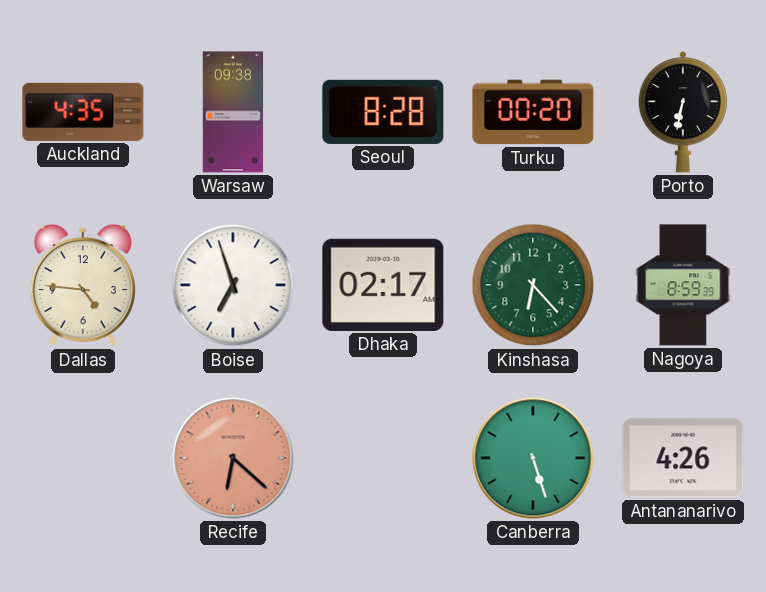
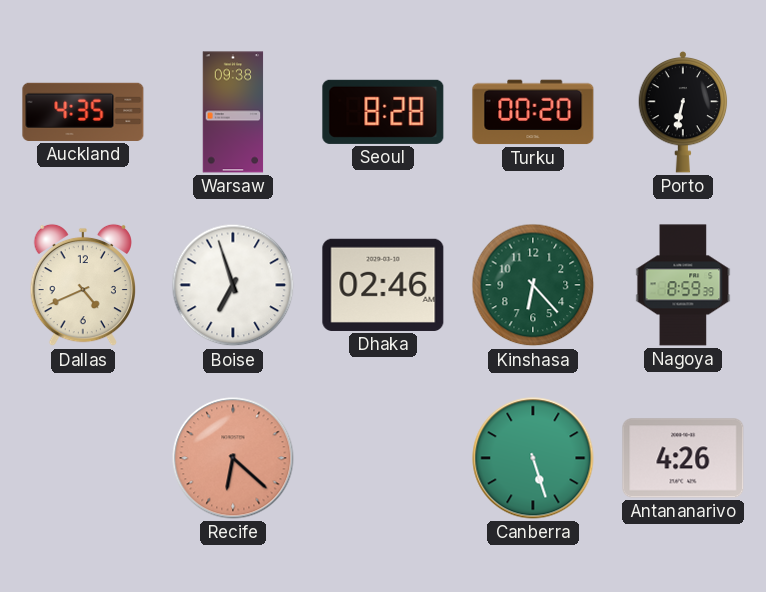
Dallas: 4:46 -> 4:41 (82, 285)
Dhaka: 02:17 -> 02:46 (383, 285)
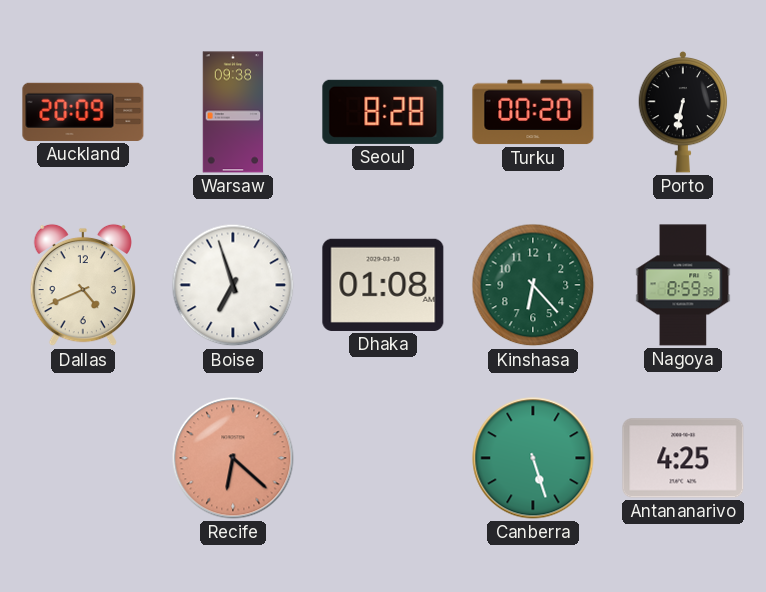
Auckland: 4:35 -> 20:09 (83, 112)
Dhaka: 02:46 -> 01:08 (383, 285)
Antananarivo: 4:26 -> 4:25 (683, 458)
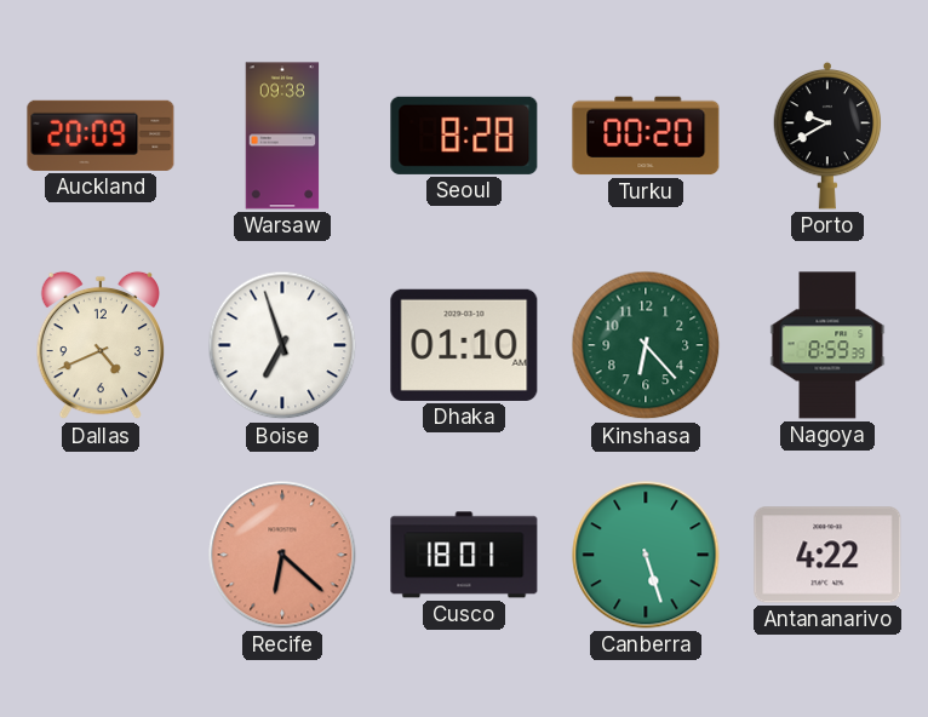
Porto: 6:32 -> 9:40 (827, 136)
Dhaka: 01:08 -> 01:10 (464, 345)
Cusco: none -> 18:01 (464, 555)
Antananarivo: 4:25 -> 4:22 (827, 555)
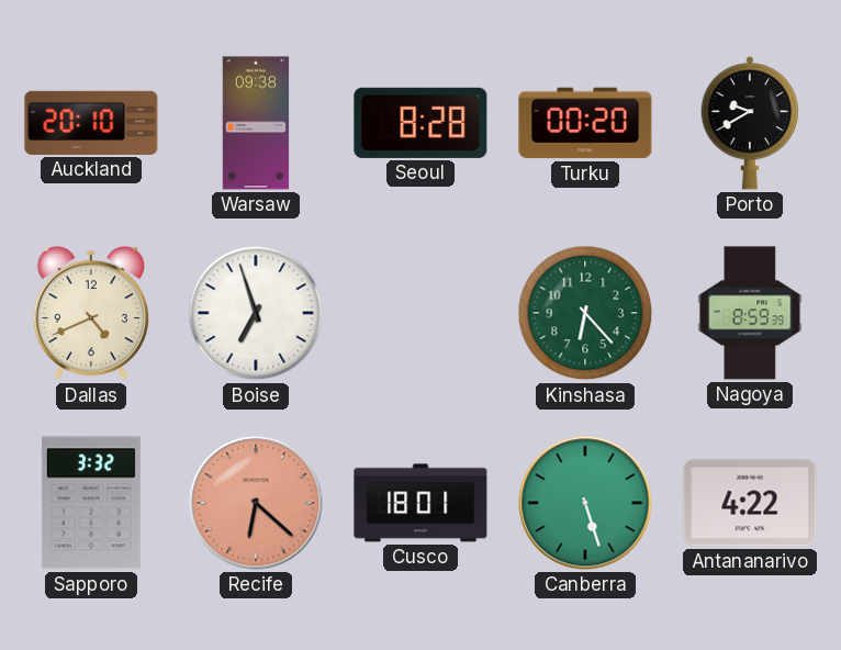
Auckland: 20:09 -> 20:10 (91, 123)
Dhaka: 01:10 -> none (464, 345)
Sapporo: none -> 3:32 (91, 503)
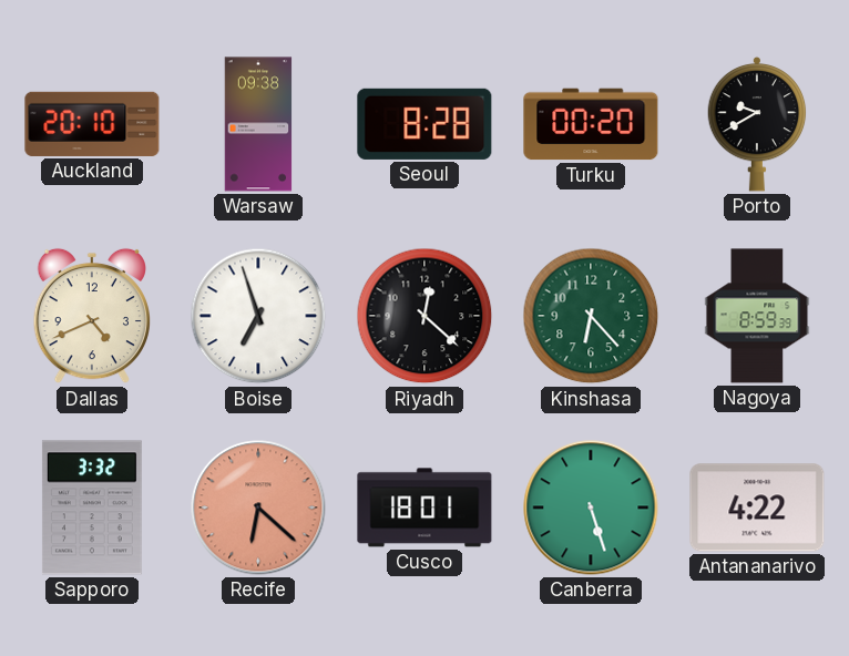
Riyadh: none -> 12:22 (424, 316)
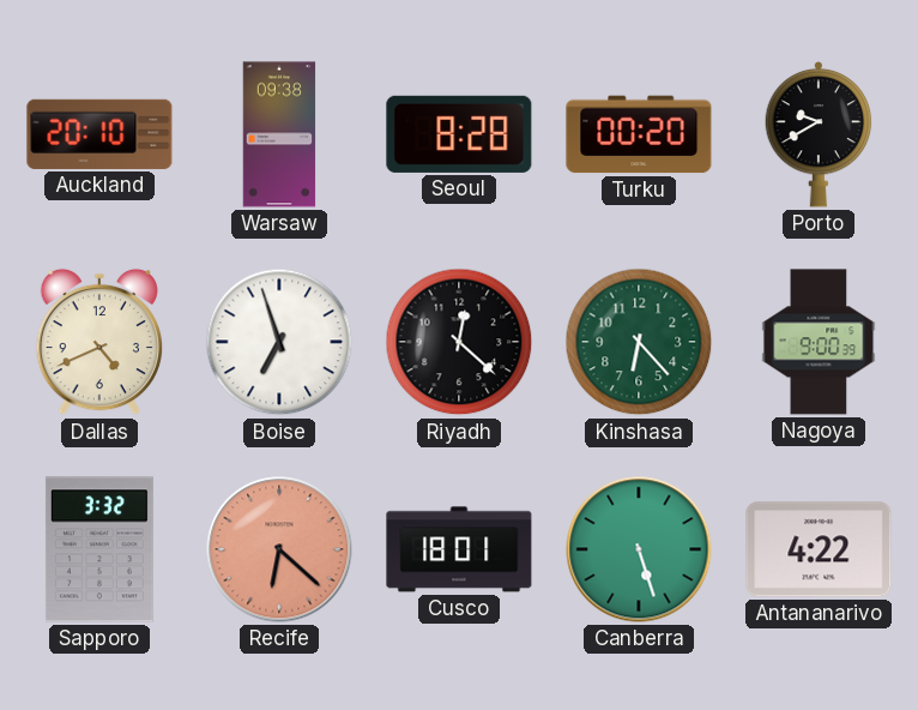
Nagoya: 8:59 -> 9:00 (819, 342)
